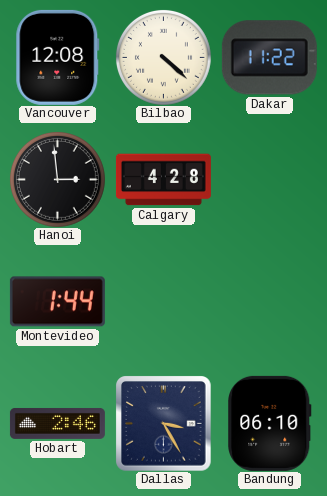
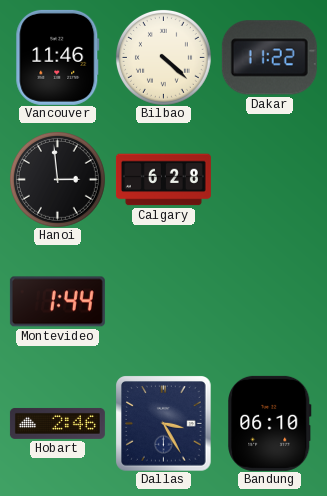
Vancouver: 12:08 -> 11:46 (58, 57)
Calgary: 4:28 -> 6:28 (163, 180)
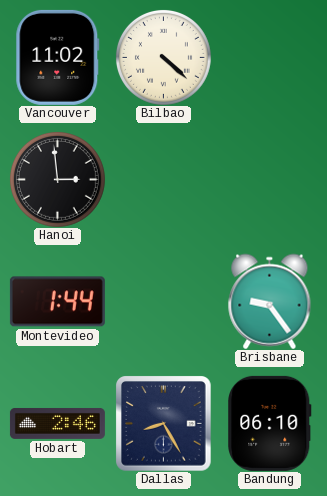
Vancouver: 11:46 -> 11:02 (58, 57)
Dakar: 11:22 -> none (269, 58)
Calgary: 6:28 -> none (163, 180)
Brisbane: none -> 9:24 (270, 301)
Dallas: 3:25 -> 8:25 (163, 423)
